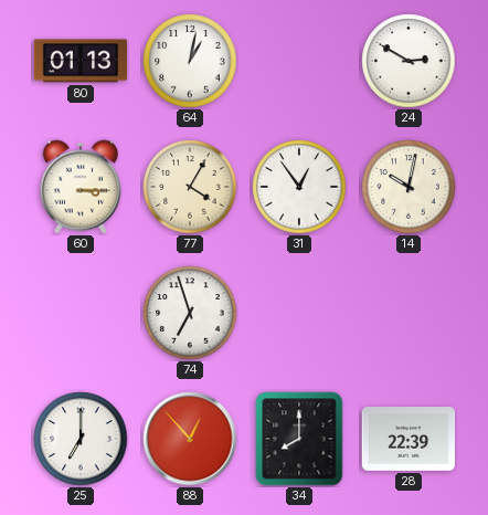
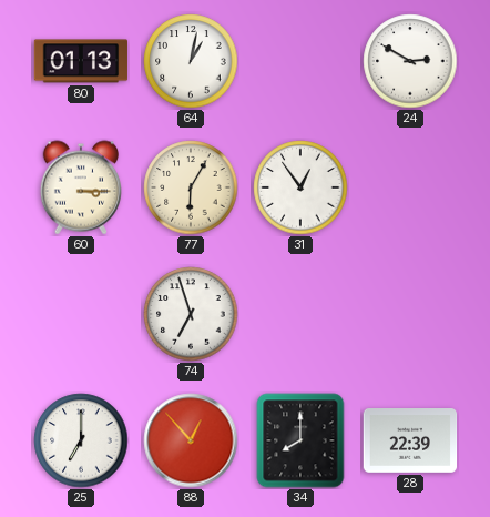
77: 4:05 -> 6:05 (191, 187)
14: 10:02 -> none (409, 187)
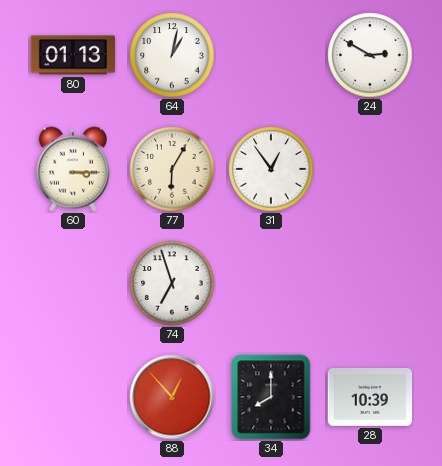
25: 7:00 -> none (81, 440)
28: 22:39 -> 10:39 (370, 398)
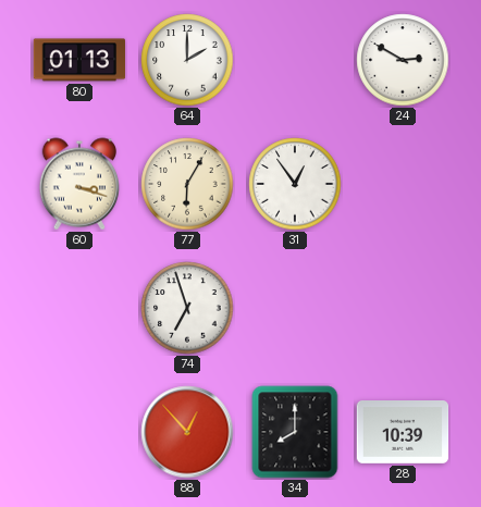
64: 1:02 -> 2:00 (187, 60)
60: 3:15 -> 3:18 (79, 184)
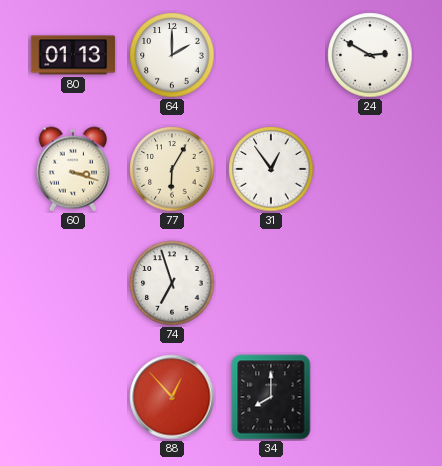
28: 10:39 -> none (403, 433)
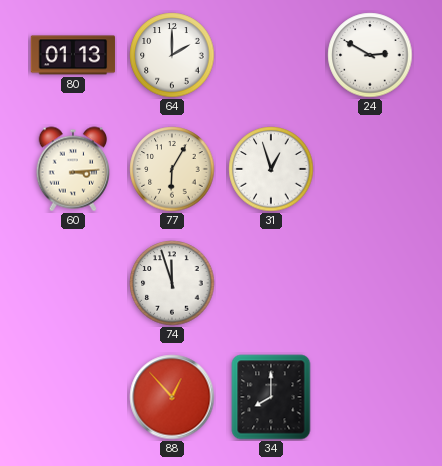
60: 3:18 -> 3:14 (73, 169)
31: 12:54 -> 12:57 (271, 169)
74: 6:57 -> 11:57 (172, 283)
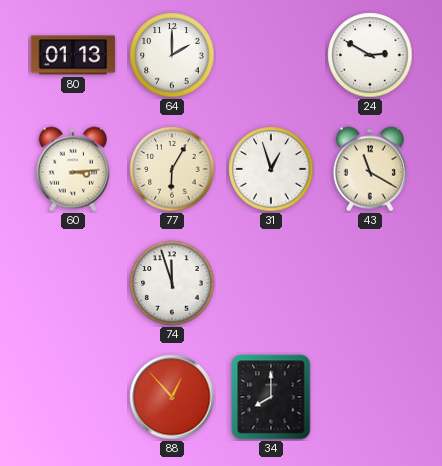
43: none -> 11:20 (370, 169)
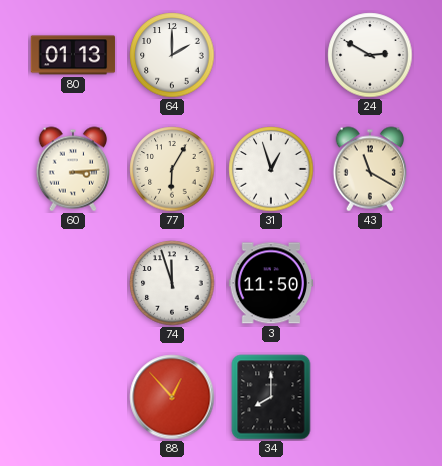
3: none -> 11:50 (271, 283)
